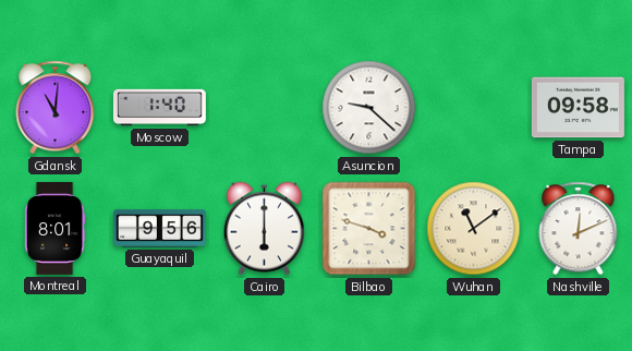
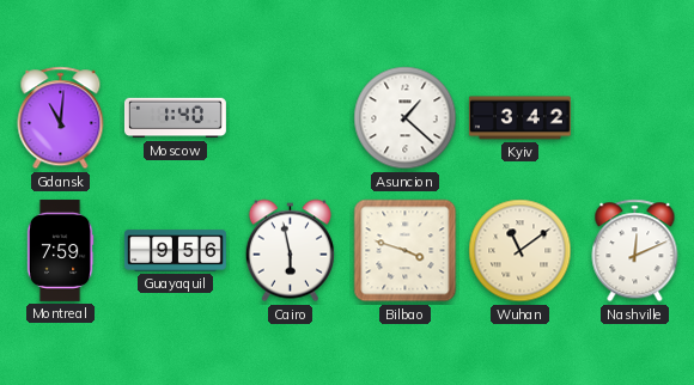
Asuncion: 9:22 -> 1:22 (406, 118)
Kyiv: none -> 3:42 (519, 118)
Tampa: 09:58 -> none (578, 108)
Montreal: 8:01 -> 7:59 (60, 250)
Cairo: 6:00 -> 5:58 (290, 251)
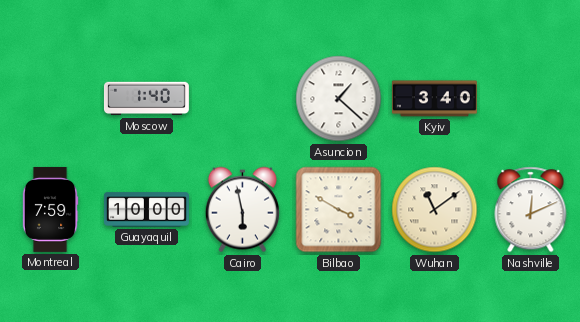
Gdansk: 11:01 -> none (61, 118)
Kyiv: 3:42 -> 3:40 (434, 99)
Guayaquil: 9:56 -> 10:00 (146, 210)
Bilbao: 3:48 -> 3:50 (339, 210)
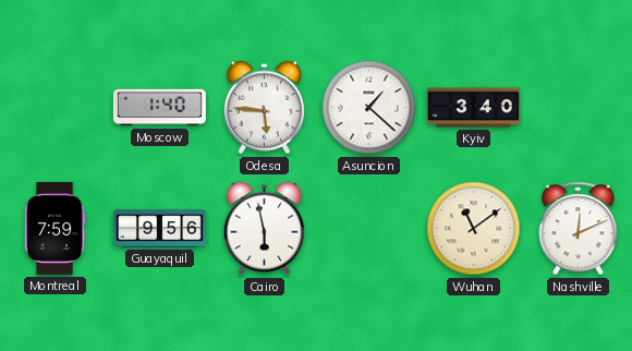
Odesa: none -> 5:46 (264, 108)
Guayaquil: 10:00 -> 9:56 (159, 229)
Bilbao: 3:50 -> none (339, 210)
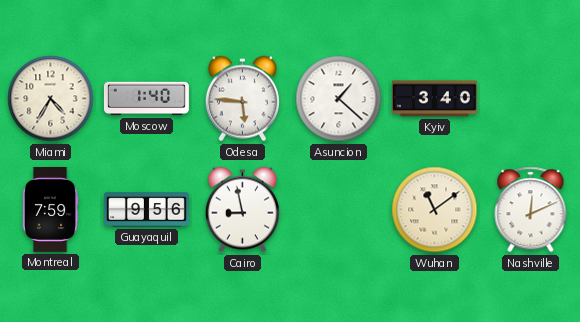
Miami: none -> 4:35 (51, 99)
Cairo: 5:58 -> 8:58 (242, 210)
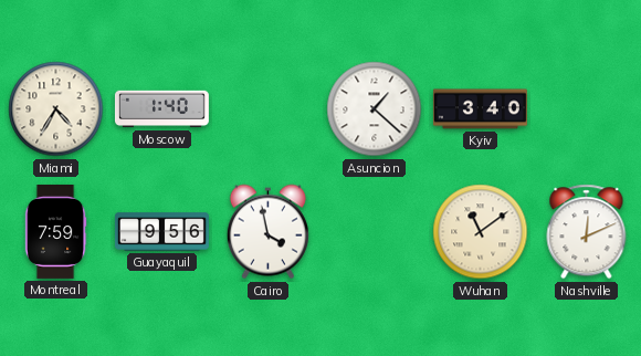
Odesa: 5:46 -> none (242, 99)
Cairo: 8:58 -> 3:58 (267, 232)
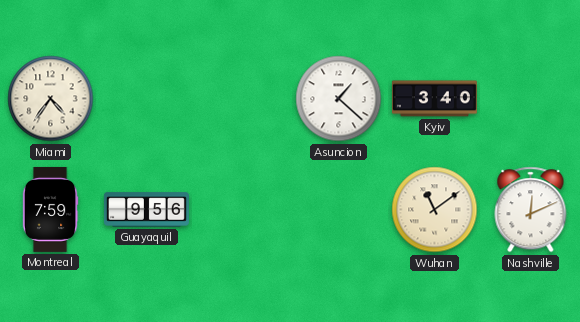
Miami: 4:35 -> 4:36 (51, 99)
Moscow: 1:40 -> none (161, 109)
Cairo: 3:58 -> none (267, 232)
